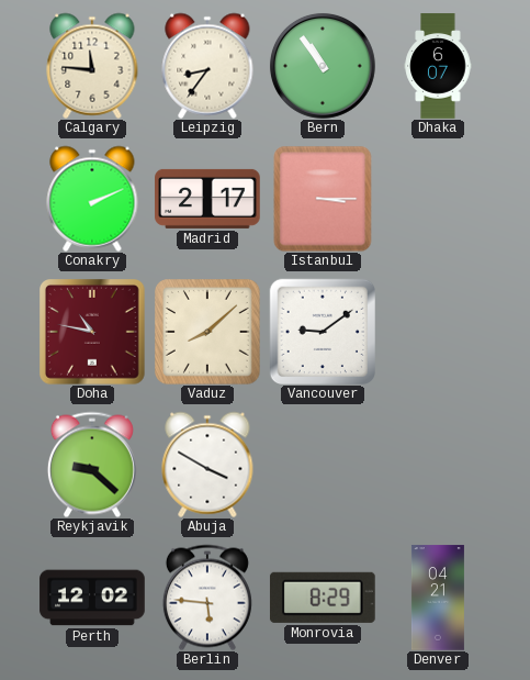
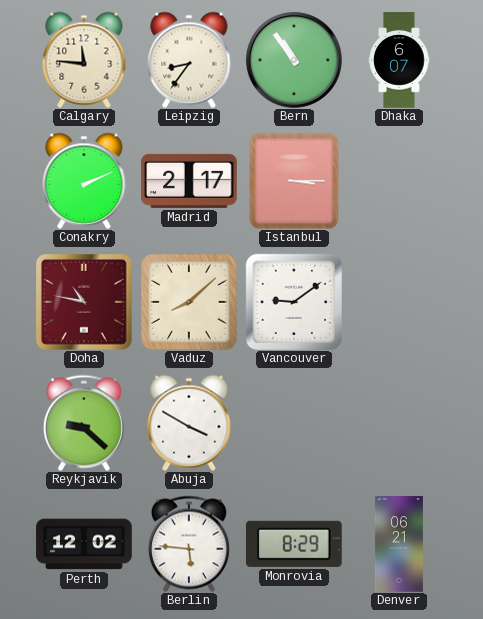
Denver: 04:21 -> 06:21 (399, 544)
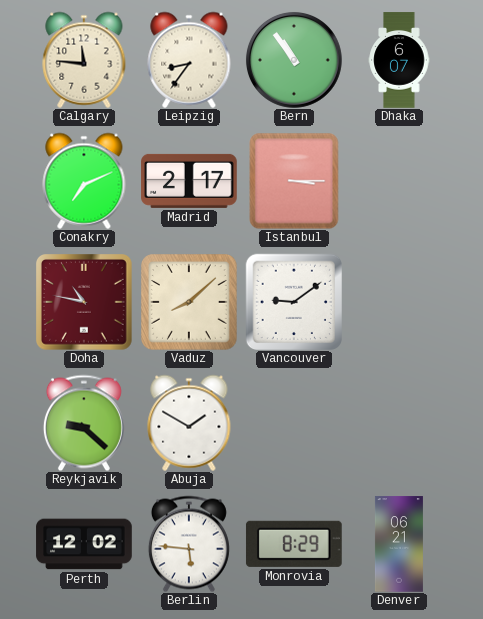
Conakry: 2:11 -> 7:11 (84, 181)
Abuja: 3:50 -> 1:50 (189, 423)
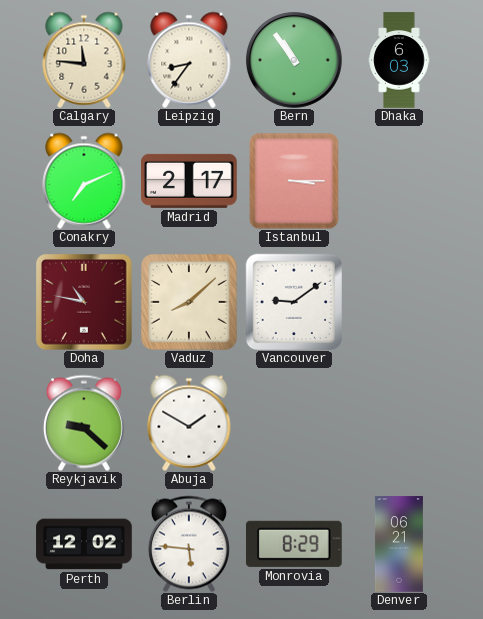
Dhaka: 6:07 -> 6:03 (399, 60)
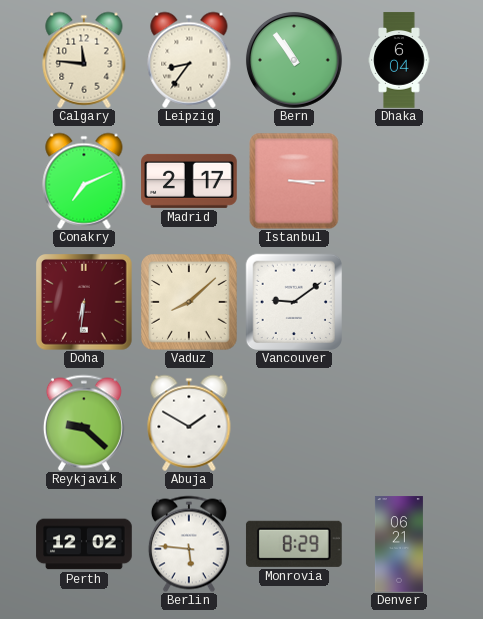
Dhaka: 6:03 -> 6:04 (399, 60)
Doha: 10:47 -> 6:31 (85, 303)
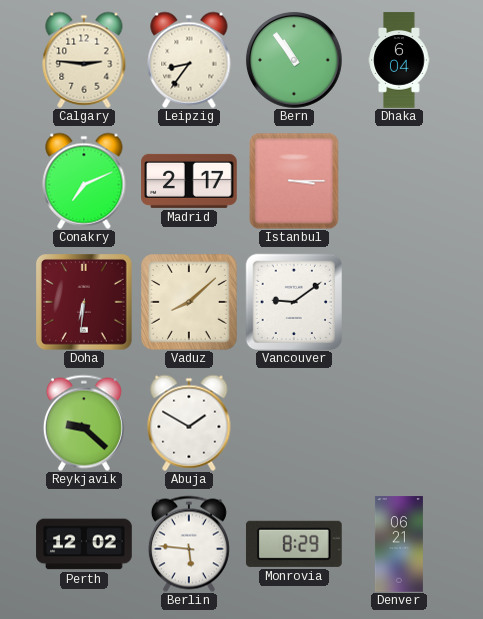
Calgary: 11:46 -> 2:46 (84, 60)
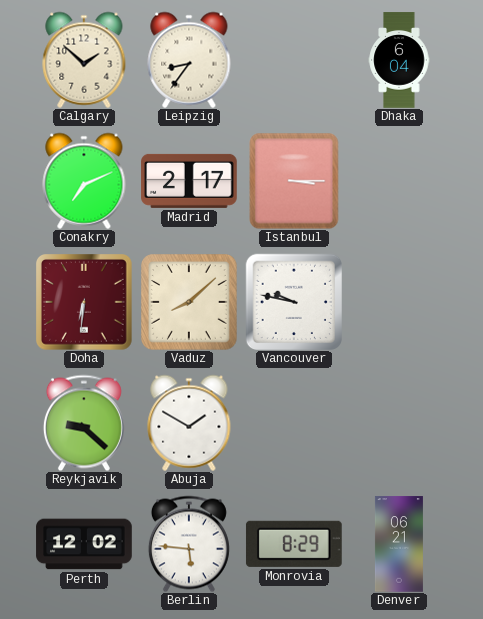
Calgary: 2:46 -> 1:52 (84, 60)
Bern: 10:54 -> none (294, 60)
Vancouver: 9:09 -> 9:47 (293, 301)
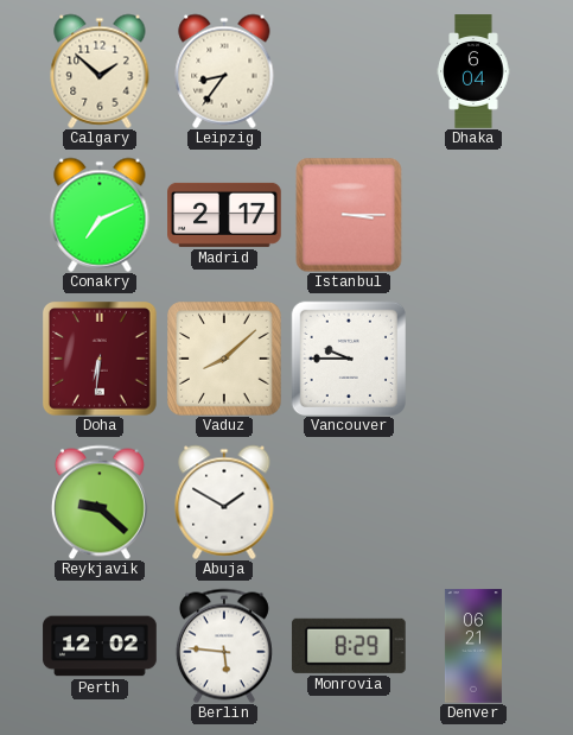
Vancouver: 9:47 -> 9:45 (348, 357)
